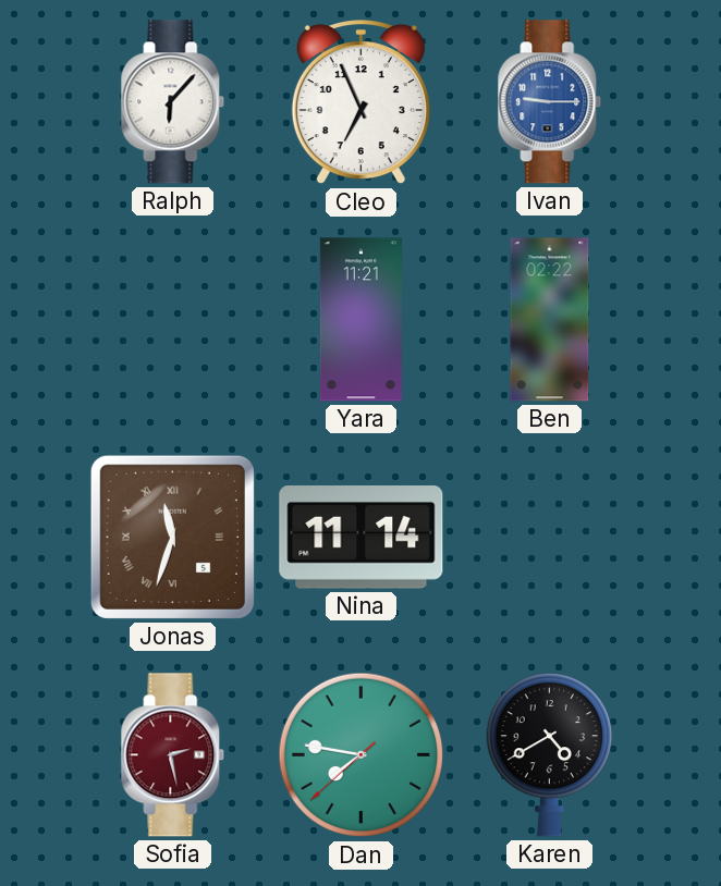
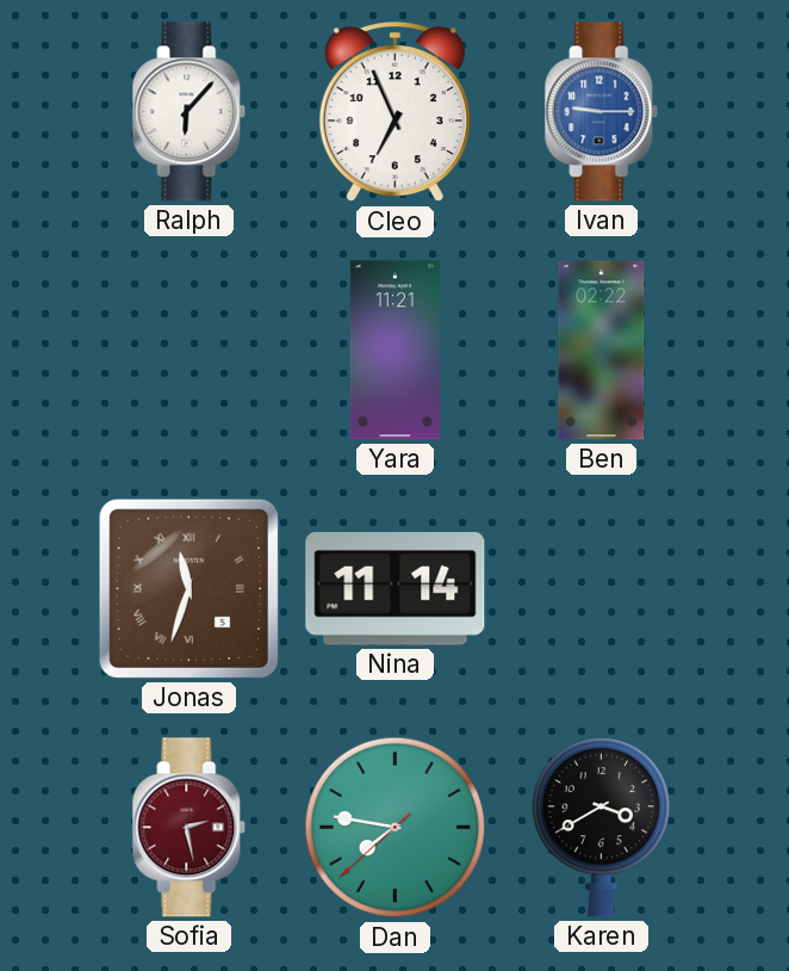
Karen: 4:40 -> 3:40 (601, 828)
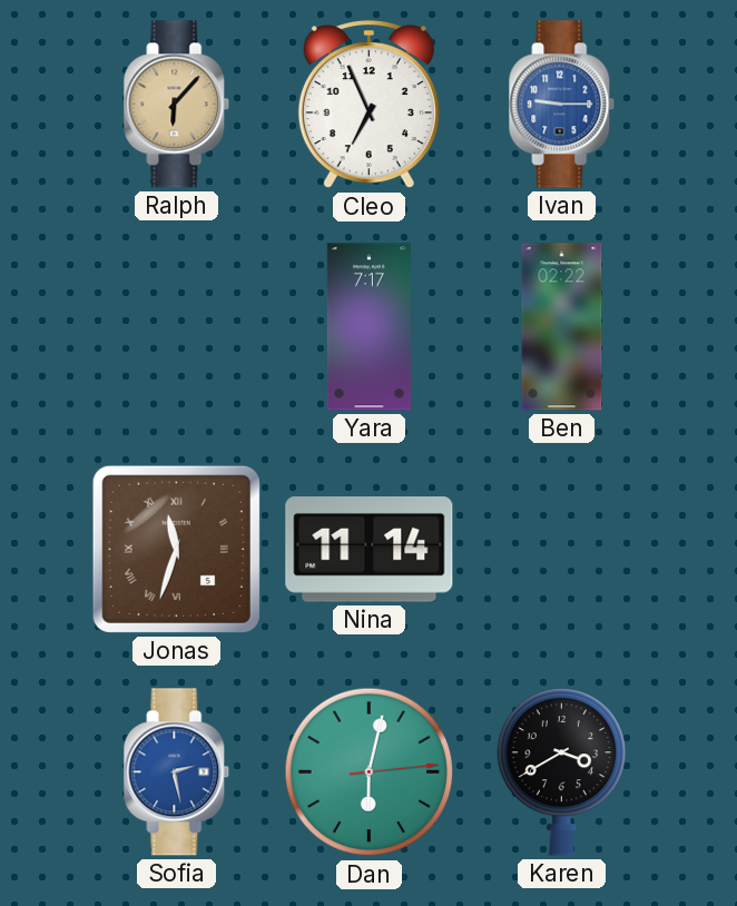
Ralph dial: white -> champagne (177, 105)
Yara: 11:21 -> 7:17 (368, 327)
Sofia dial: burgundy -> blue (177, 772)
Dan: 7:46 -> 6:02 (370, 772)
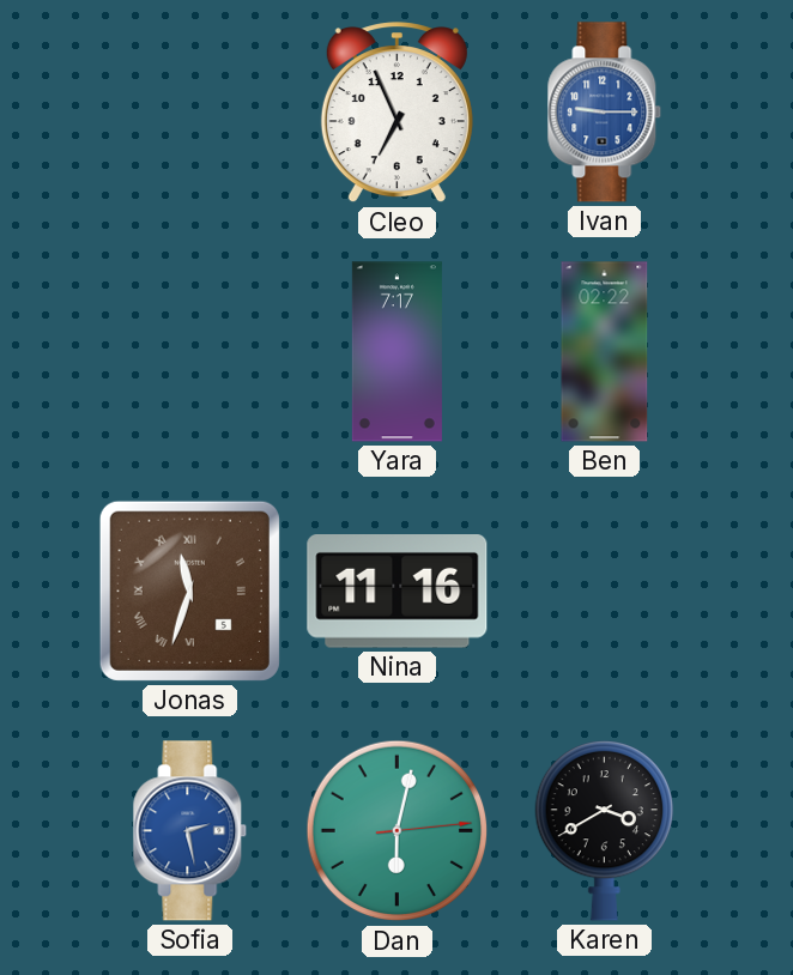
Ralph: 6:07 -> none (177, 105)
Nina: 11:14 -> 11:16 (398, 592)
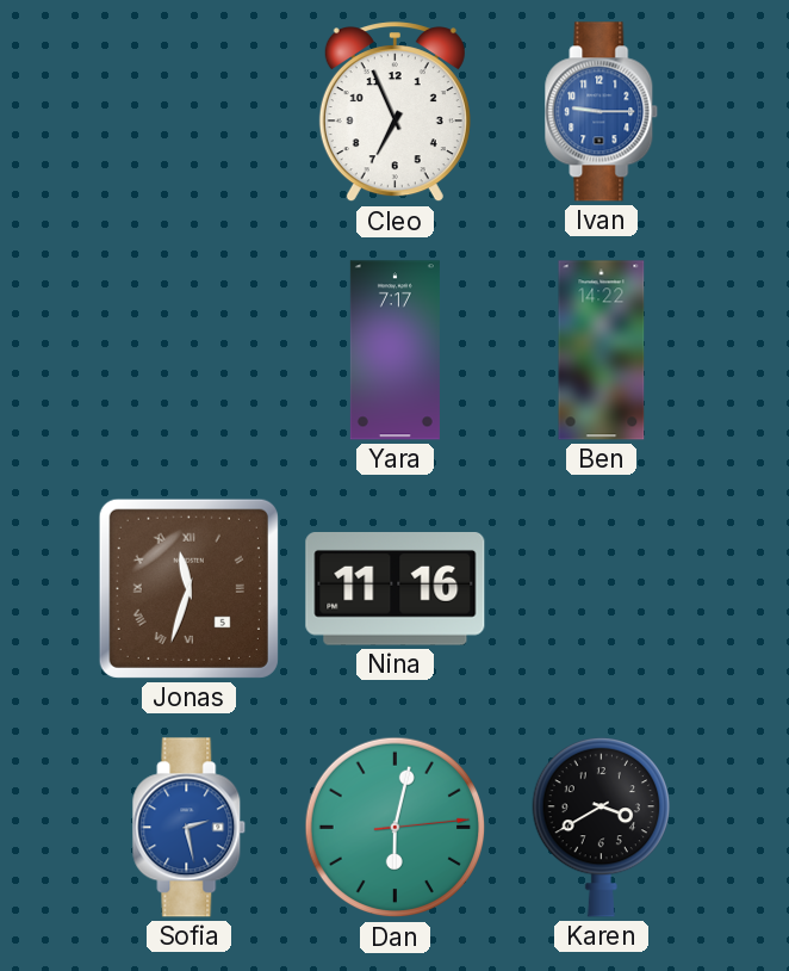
Ben: 02:22 -> 14:22 (602, 351)
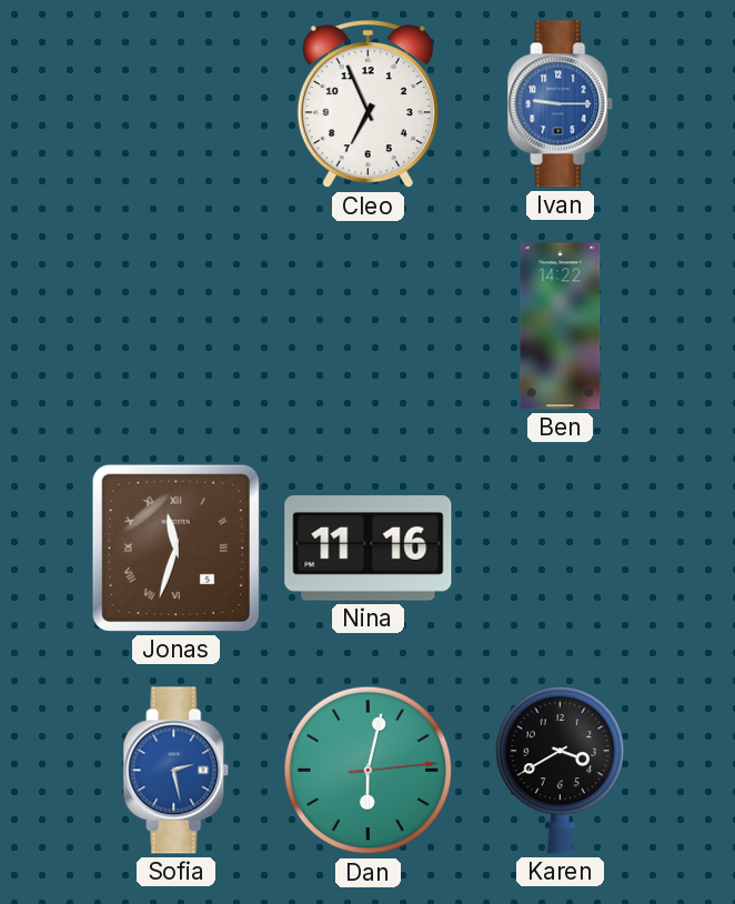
Yara: 7:17 -> none (394, 351)
